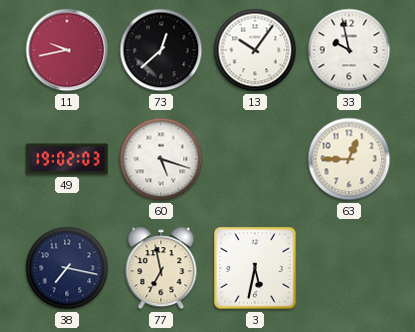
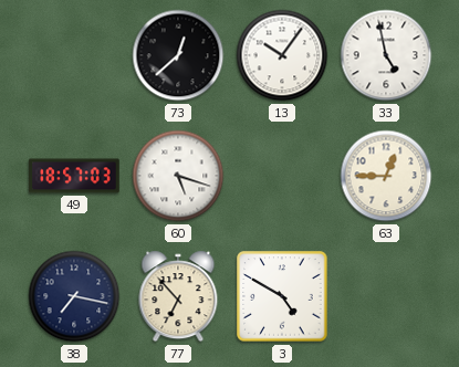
11: 9:43 -> none (67, 50)
33: 9:58 -> 4:58 (386, 55)
49: 19:02 -> 18:57 (74, 176)
77: 6:58 -> 6:53 (178, 296)
3: 5:32 -> 4:50 (282, 296)
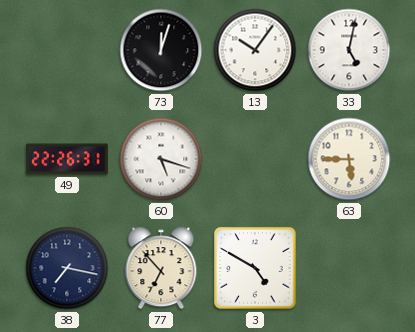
73: 12:38 -> 12:03 (161, 50)
33: 4:58 -> 5:02 (349, 50)
49: 18:57 -> 22:26 (67, 159)
63: 12:45 -> 5:45 (349, 159)
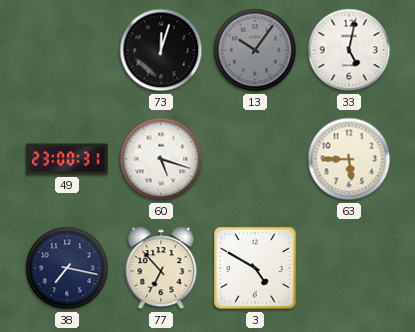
13 dial: white -> grey (255, 50)
49: 22:26 -> 23:00 (67, 159)
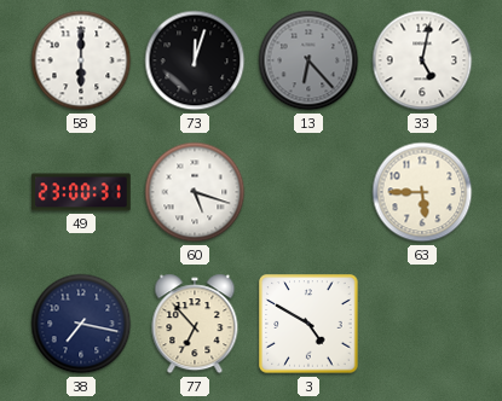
58: none -> 6:00 (81, 60)
13: 10:06 -> 6:23 (308, 60)
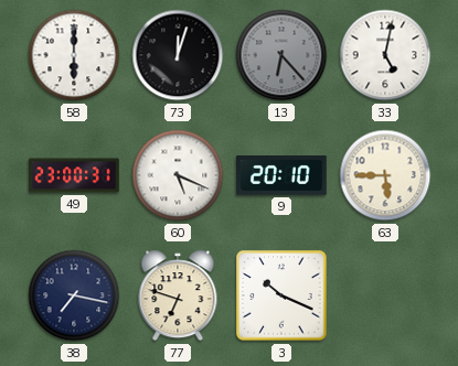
60: 5:18 -> 5:19 (178, 175)
9: none -> 20:10 (281, 176)
77: 6:53 -> 6:48 (178, 295)
3: 4:50 -> 10:19 (281, 295)
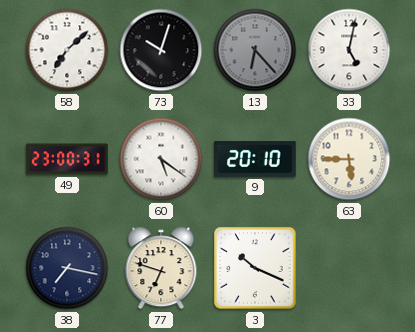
58: 6:00 -> 7:08 (67, 50)
73: 12:03 -> 10:03 (161, 50)
60: 5:19 -> 5:21 (161, 159)
